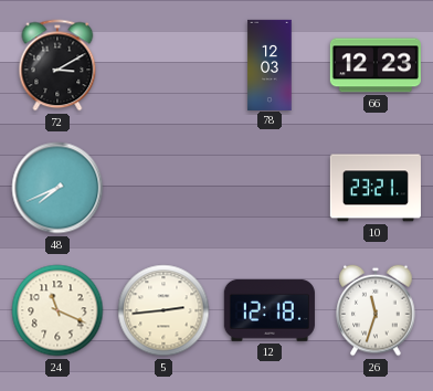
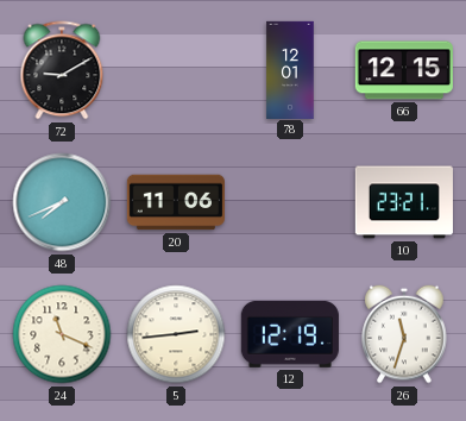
72: 3:10 -> 9:10 (62, 70)
78: 12:03 -> 12:01 (290, 69)
66: 12:23 -> 12:15 (404, 70)
20: none -> 11:06 (176, 202)
12: 12:18 -> 12:19 (290, 334)
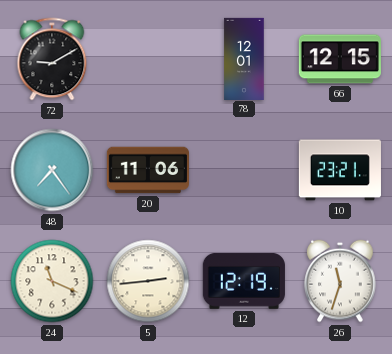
48: 7:41 -> 7:24 (52, 170)
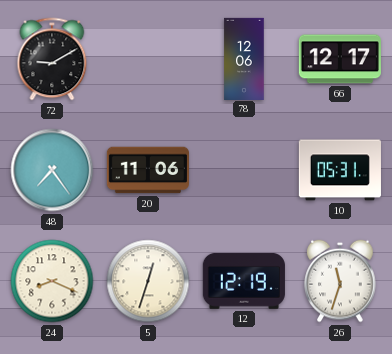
78: 12:01 -> 12:06 (244, 58)
66: 12:15 -> 12:17 (340, 59)
10: 23:21 -> 05:31 (340, 170)
24: 11:19 -> 8:19 (52, 281)
5: 2:44 -> 12:33 (148, 281)
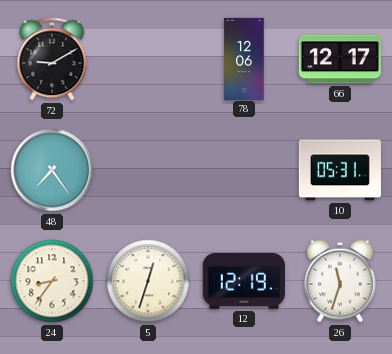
20: 11:06 -> none (148, 170)
24: 8:19 -> 8:36 (52, 281)
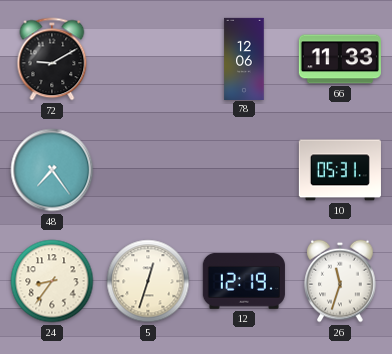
66: 12:17 -> 11:33 (340, 59)
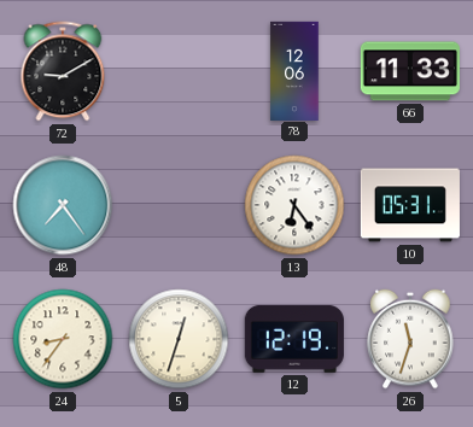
13: none -> 6:24 (294, 205)
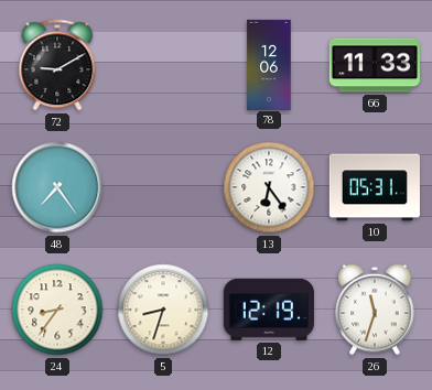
5: 12:33 -> 8:33 (163, 310)
